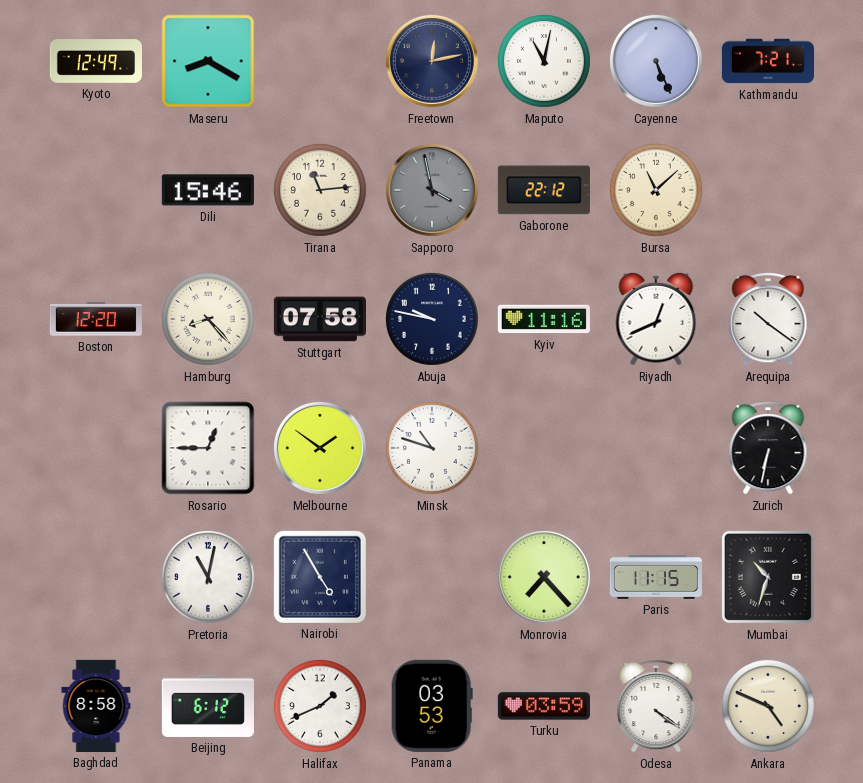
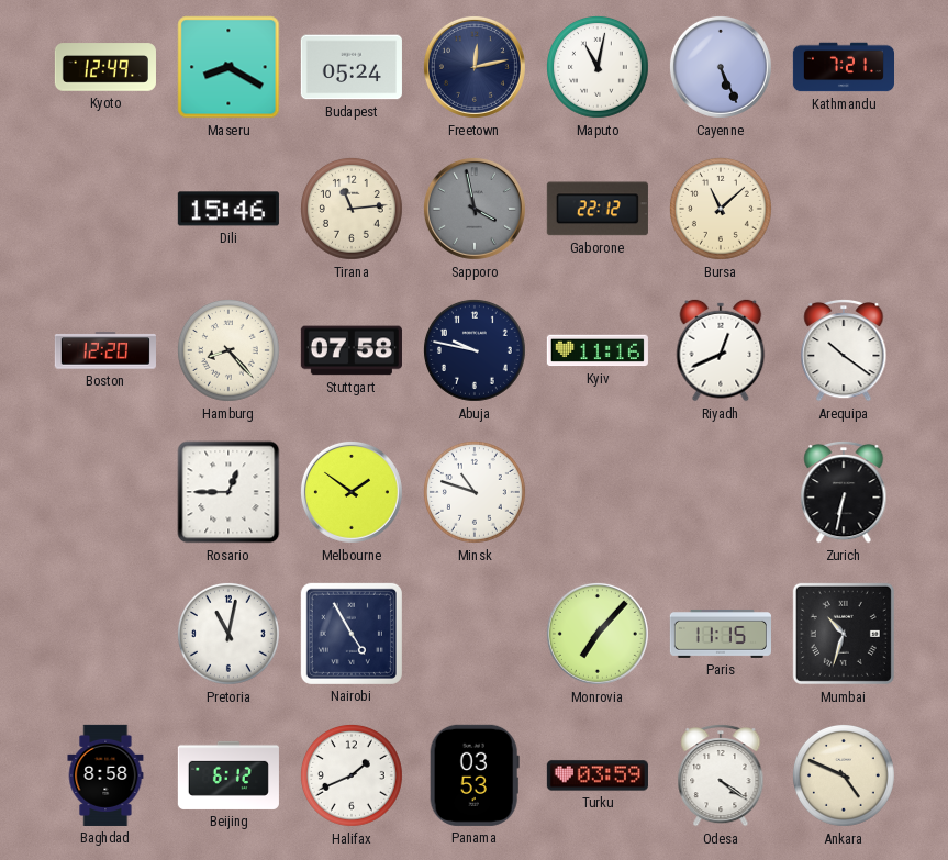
Budapest: none -> 05:24 (352, 67)
Monrovia: 7:23 -> 7:07 (598, 634)
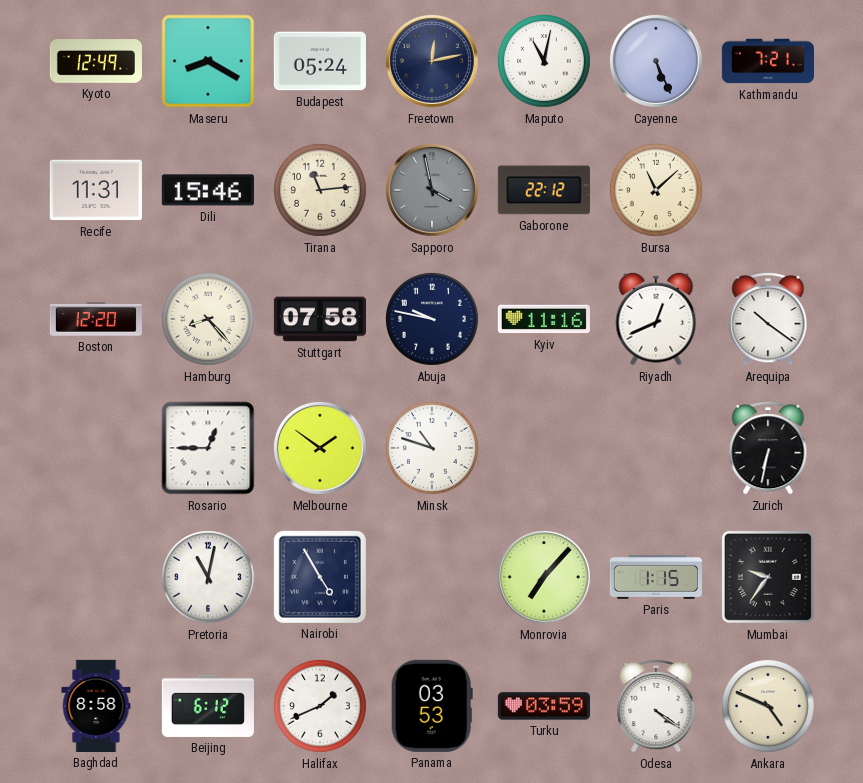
Recife: none -> 11:31 (96, 190)
Paris: 11:15 -> 1:15 (656, 577)
Mumbai: 10:33 -> 9:36 (768, 577)
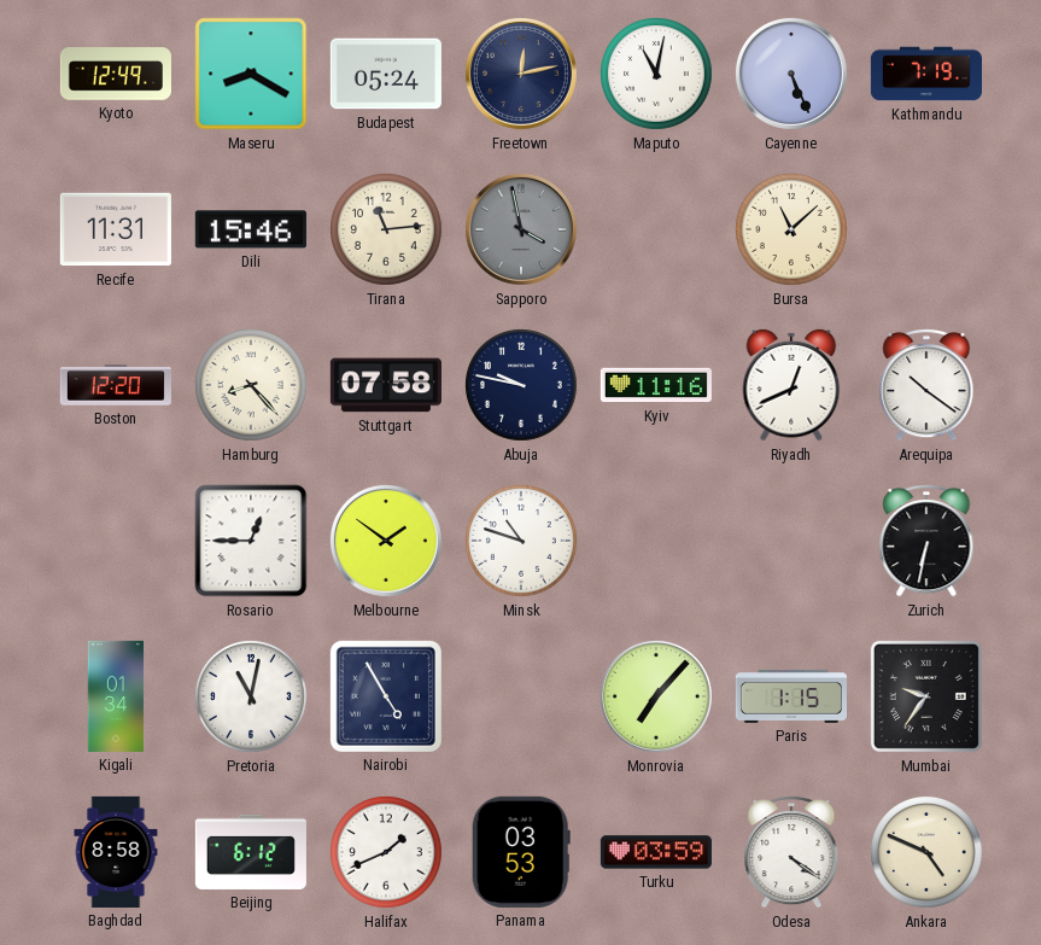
Kathmandu: 7:21 -> 7:19 (925, 74)
Gaborone: 22:12 -> none (544, 190)
Kigali: none -> 01:34 (116, 696)
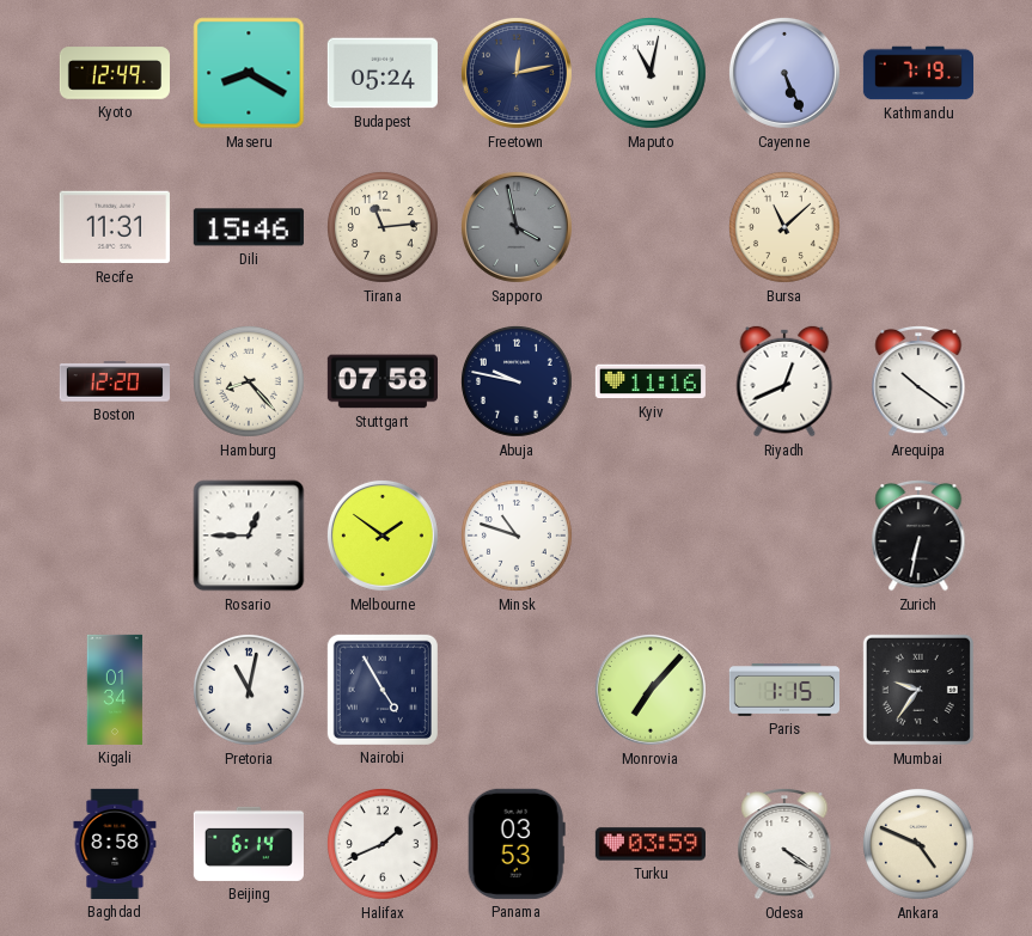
Beijing: 6:12 -> 6:14 (249, 844)
